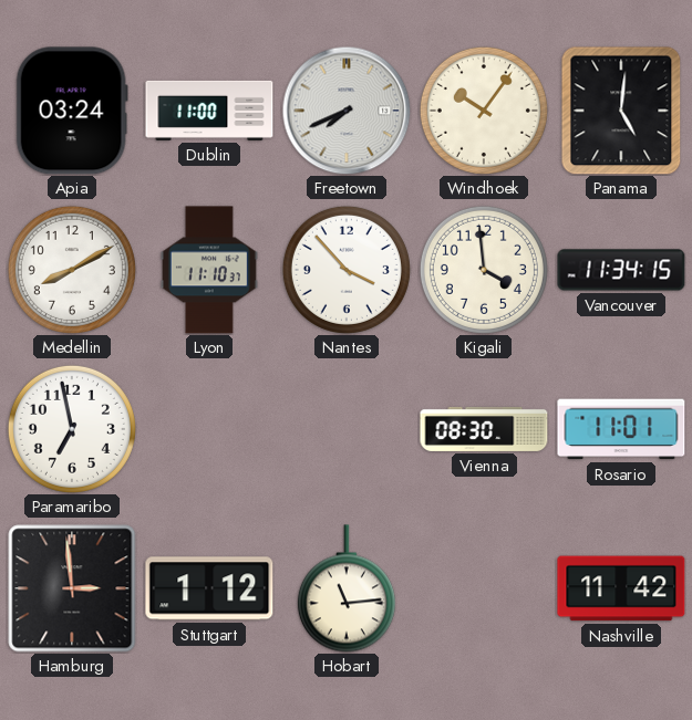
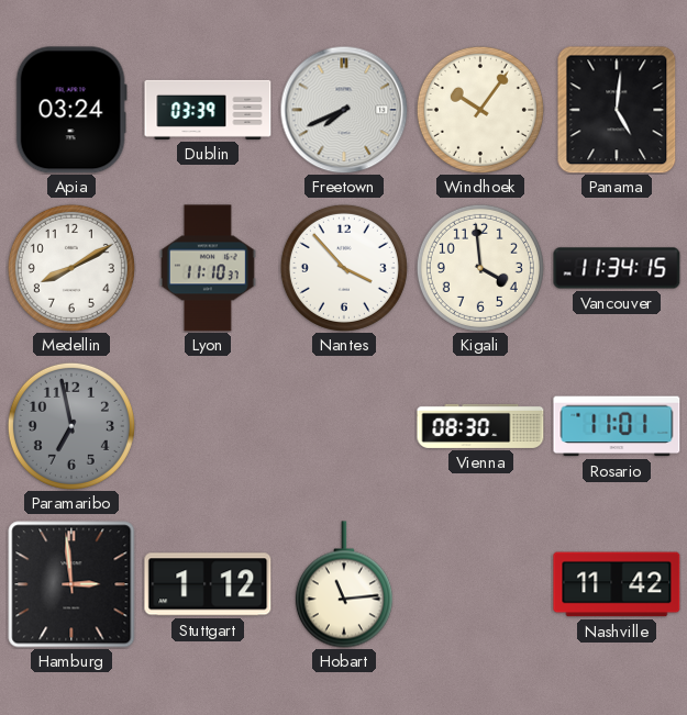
Dublin: 11:00 -> 03:39 (208, 110)
Paramaribo dial: white -> grey (71, 426)
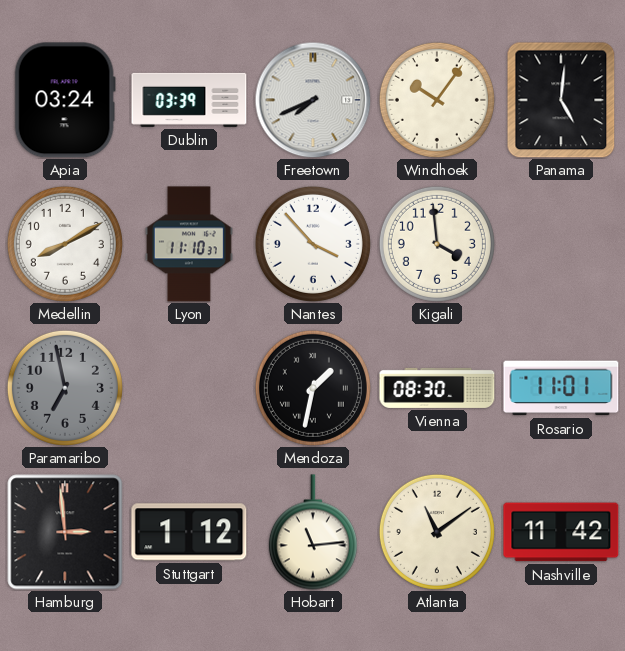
Vancouver: 11:34 -> none (617, 268)
Mendoza: none -> 1:32 (313, 388)
Atlanta: none -> 11:09 (437, 532)
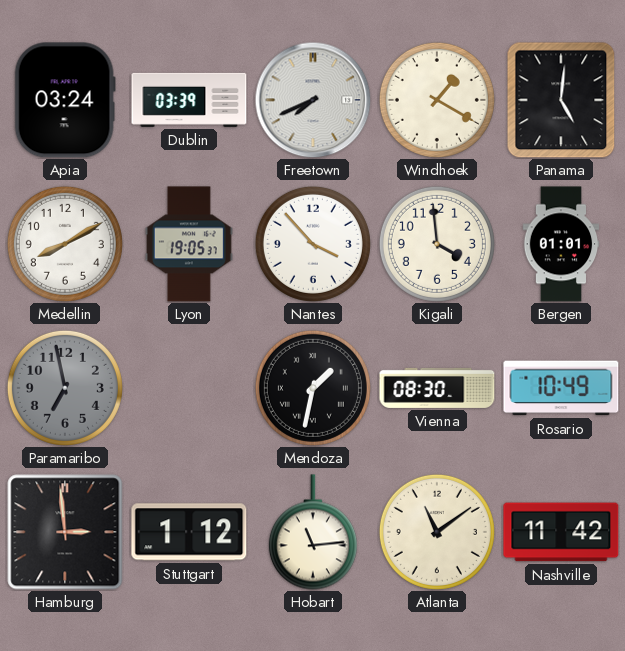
Windhoek: 10:06 -> 1:20 (437, 100)
Lyon: 11:10 -> 19:05 (189, 244)
Bergen: none -> 01:01 (561, 244)
Rosario: 11:01 -> 10:49 (561, 388)
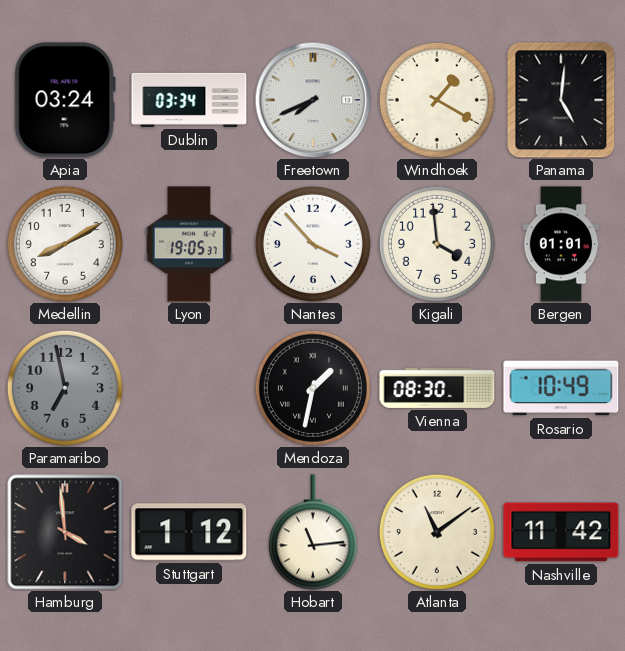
Dublin: 03:39 -> 03:34 (189, 100)
Hamburg: 2:59 -> 3:59 (65, 532)
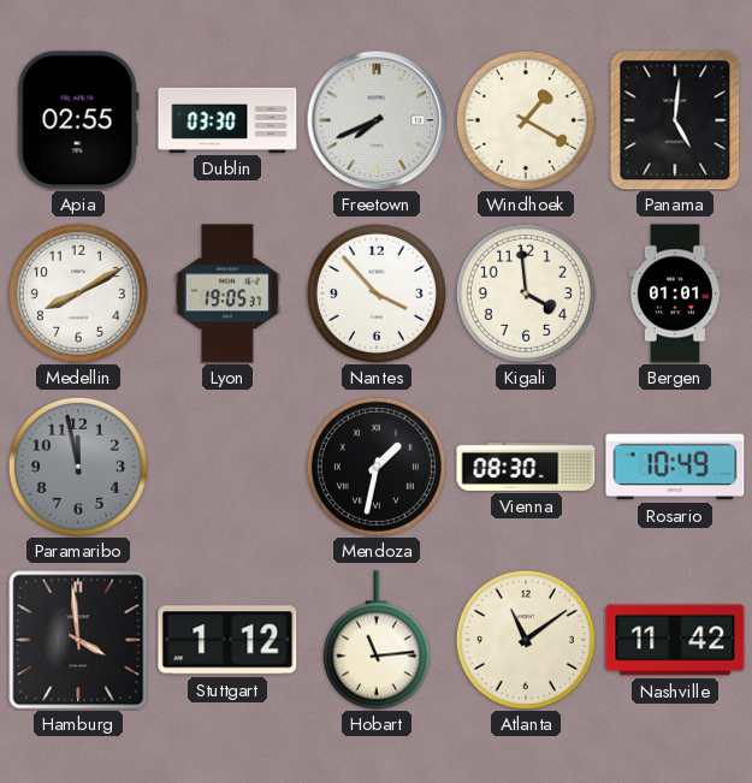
Apia: 03:24 -> 02:55 (78, 120)
Dublin: 03:34 -> 03:30 (227, 120)
Paramaribo: 6:58 -> 11:58 (78, 467)
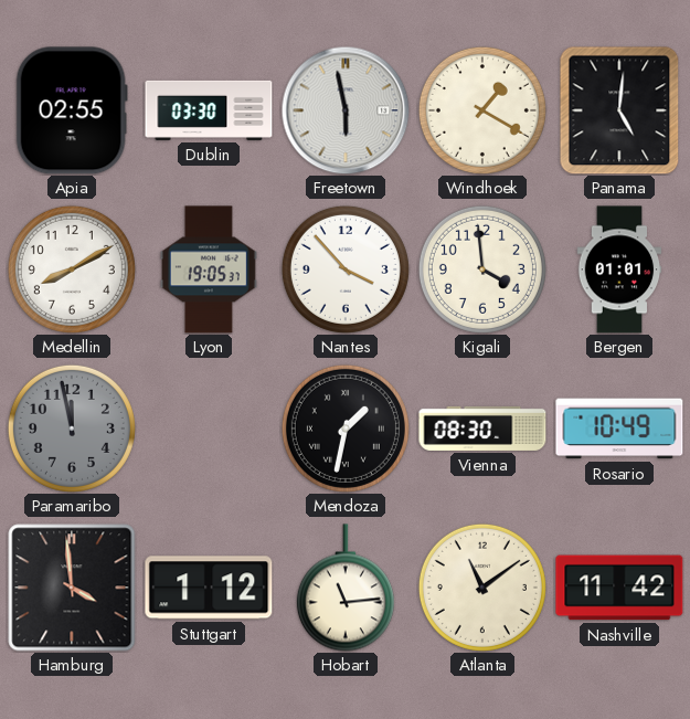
Freetown: 7:41 -> 5:58 (346, 110)
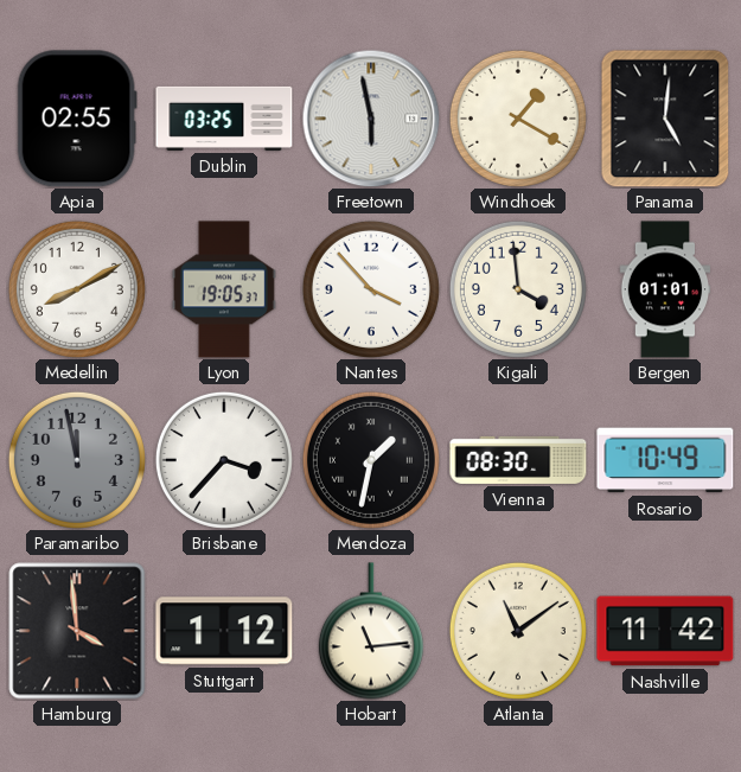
Dublin: 03:30 -> 03:25 (224, 119)
Brisbane: none -> 3:37 (224, 460)
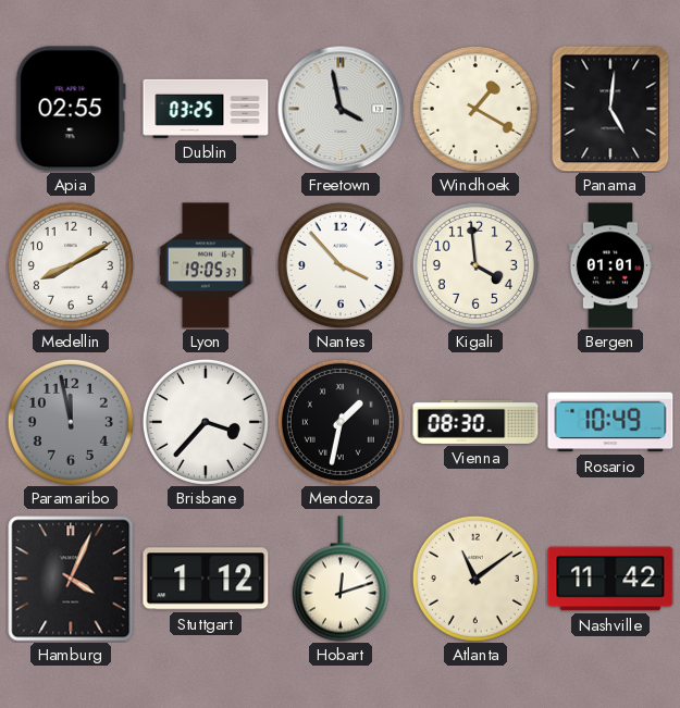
Freetown: 5:58 -> 3:58 (341, 109)
Hamburg: 3:59 -> 4:04 (71, 579)
Hobart: 11:14 -> 12:12 (341, 579)
